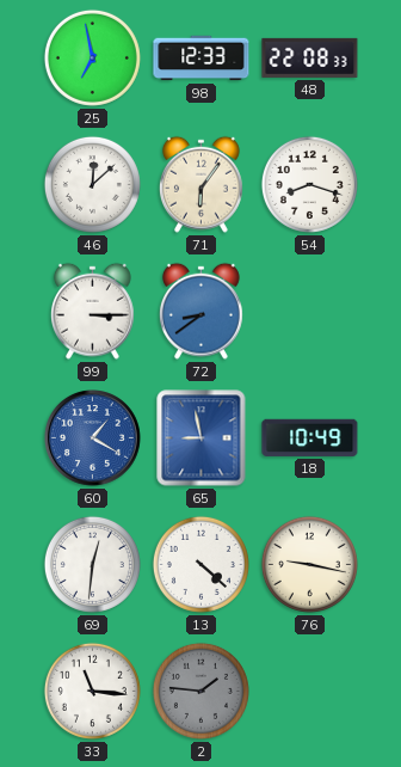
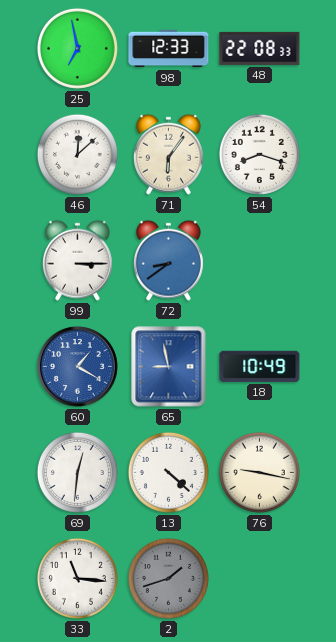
2: 1:46 -> 1:42 (168, 578)
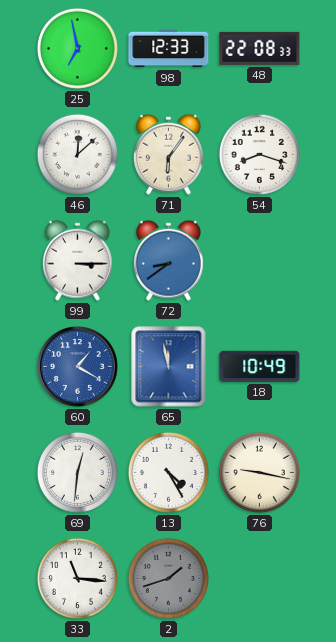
65: 8:58 -> 11:58 (169, 367)
13: 4:22 -> 4:25 (168, 472)
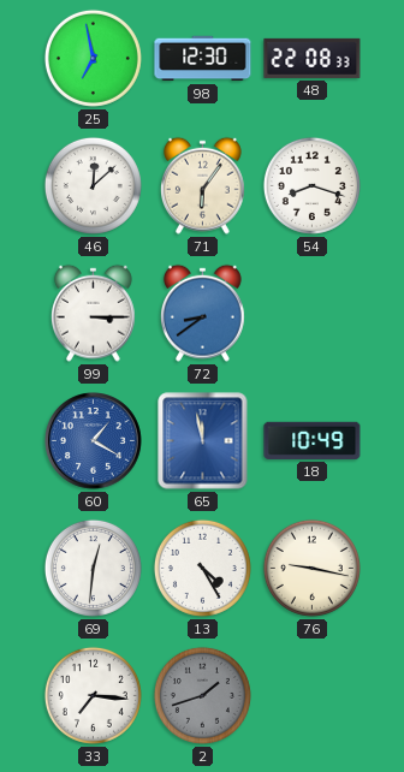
98: 12:33 -> 12:30 (203, 59)
33: 11:16 -> 7:16 (93, 695)
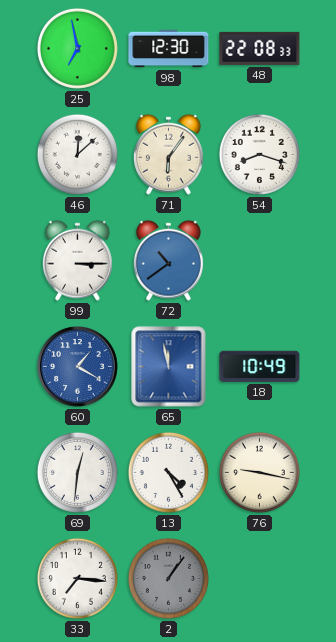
72: 8:39 -> 10:39 (168, 260)
2: 1:42 -> 1:06 (168, 578)
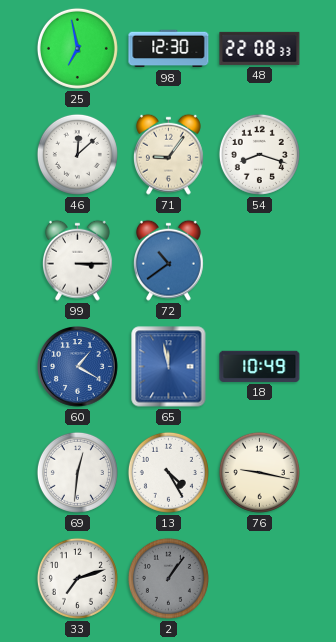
71: 6:06 -> 9:06 (168, 154)
33: 7:16 -> 7:12 (77, 578)
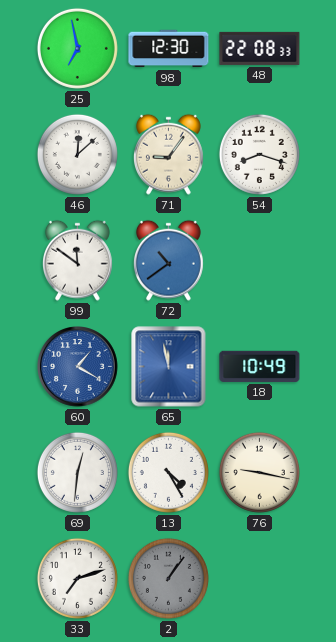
99: 3:15 -> 11:51 (77, 260)
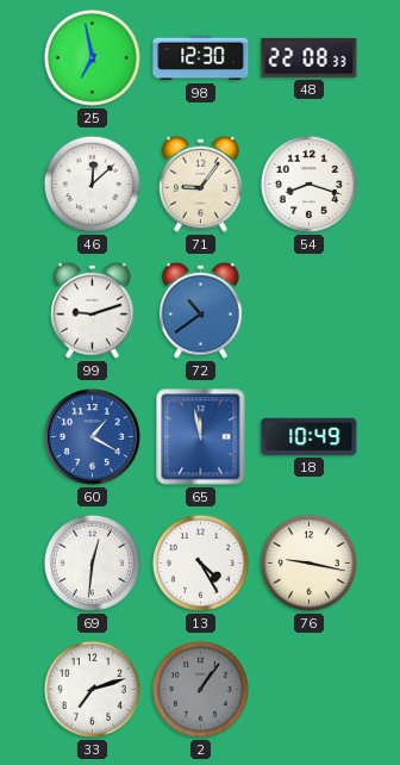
99: 11:51 -> 9:12 (92, 310)
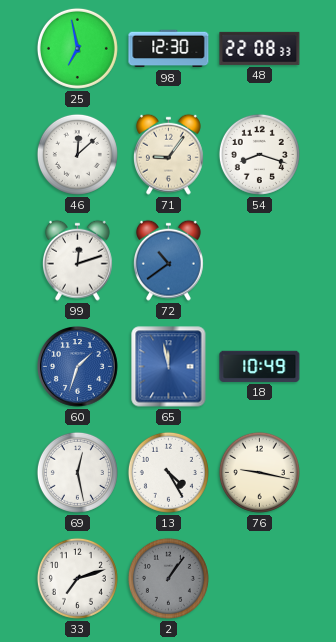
99: 9:12 -> 12:12 (77, 260)
60: 1:20 -> 1:33 (78, 367)
69: 12:31 -> 12:28 (77, 472)
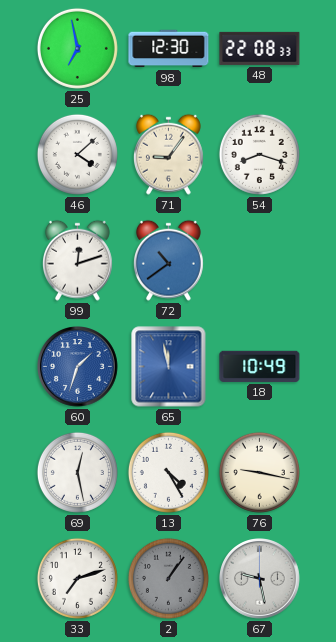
46: 12:08 -> 4:08 (77, 154)
67: none -> 9:28 (260, 579)
